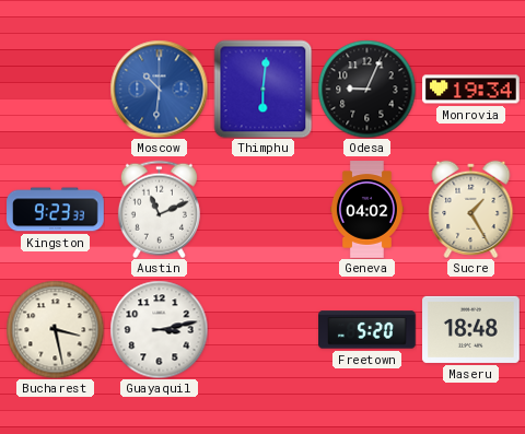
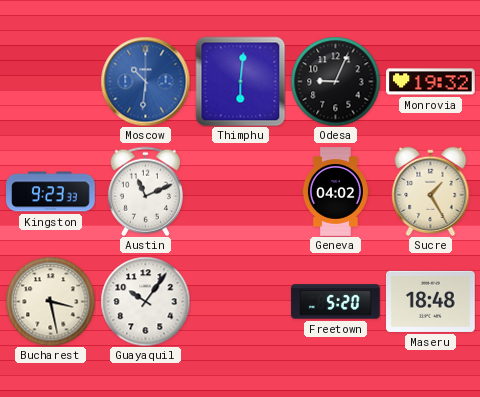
Monrovia: 19:34 -> 19:32 (431, 82)
Guayaquil: 3:13 -> 10:06 (145, 301)
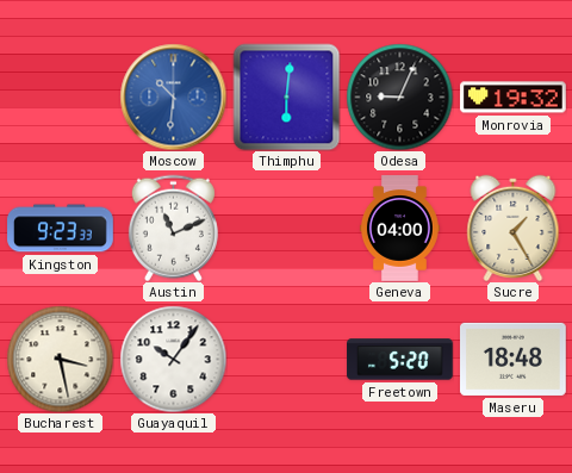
Geneva: 04:02 -> 04:00 (399, 229)
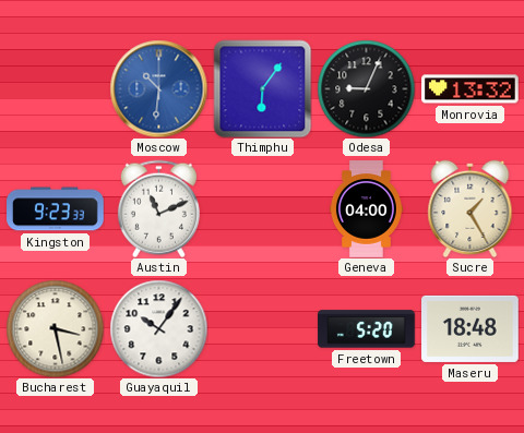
Thimphu: 6:01 -> 6:06 (262, 88)
Monrovia: 19:32 -> 13:32 (471, 89)
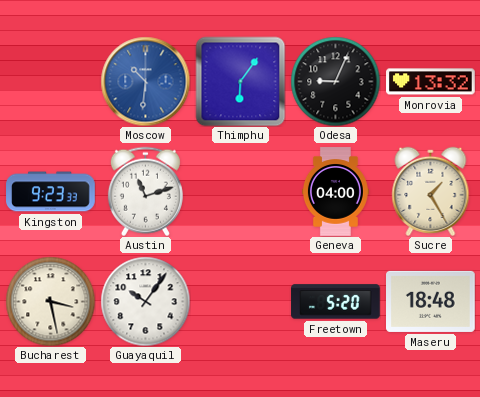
Austin: 11:11 -> 11:12 (145, 191)
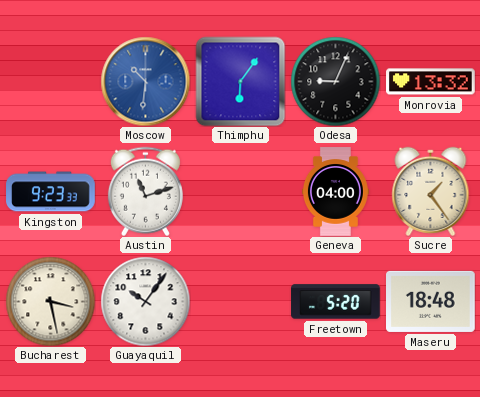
Sucre: 1:25 -> 1:24 (431, 191)
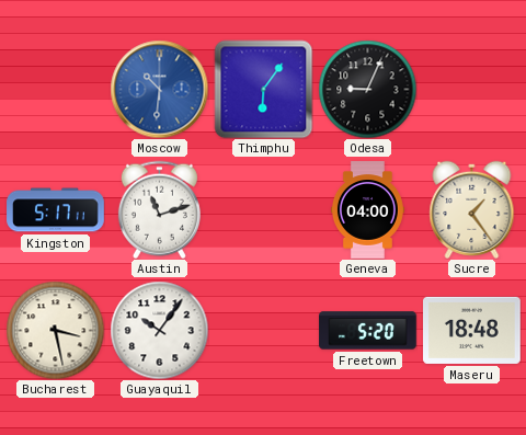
Monrovia: 13:32 -> none (431, 82)
Kingston: 9:23 -> 5:17 (56, 210)
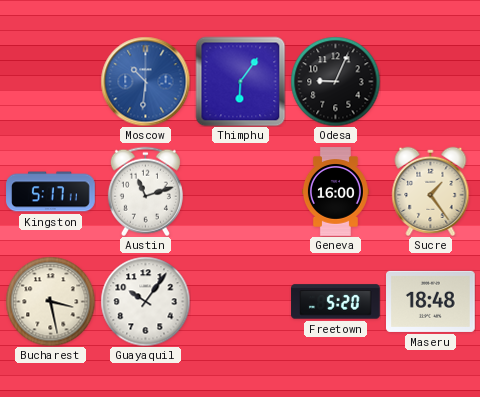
Geneva: 04:00 -> 16:00 (335, 192)
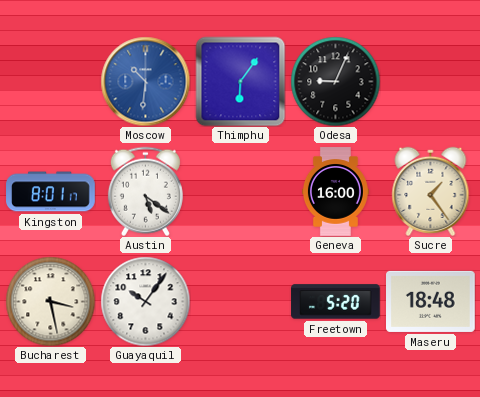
Kingston: 5:17 -> 8:01 (51, 192)
Austin: 11:12 -> 5:21 (145, 191)
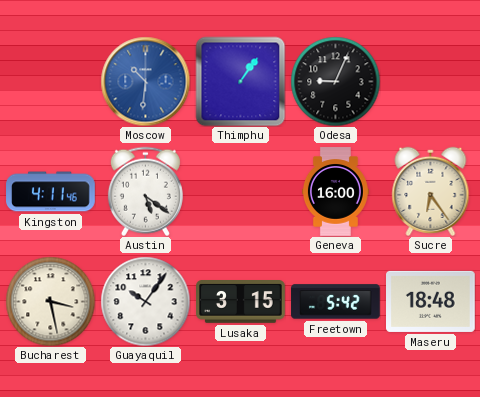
Thimphu: 6:06 -> 1:06 (240, 81)
Kingston: 8:01 -> 4:11 (51, 192)
Sucre: 1:24 -> 6:24 (431, 191)
Lusaka: none -> 3:15 (241, 302)
Freetown: 5:20 -> 5:42 (336, 302)
